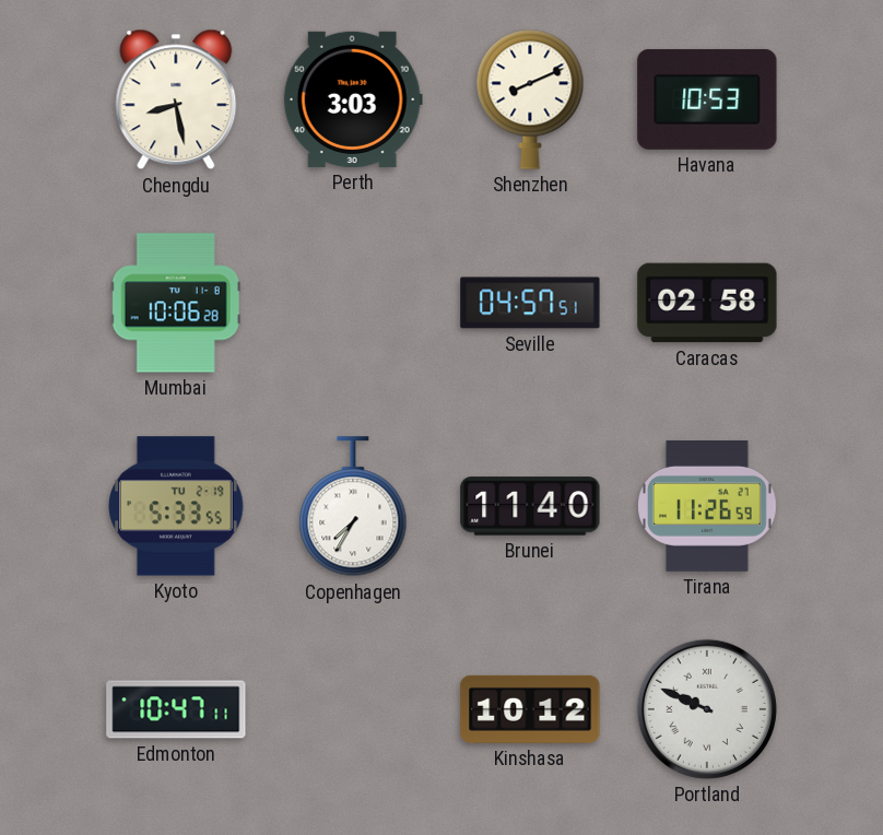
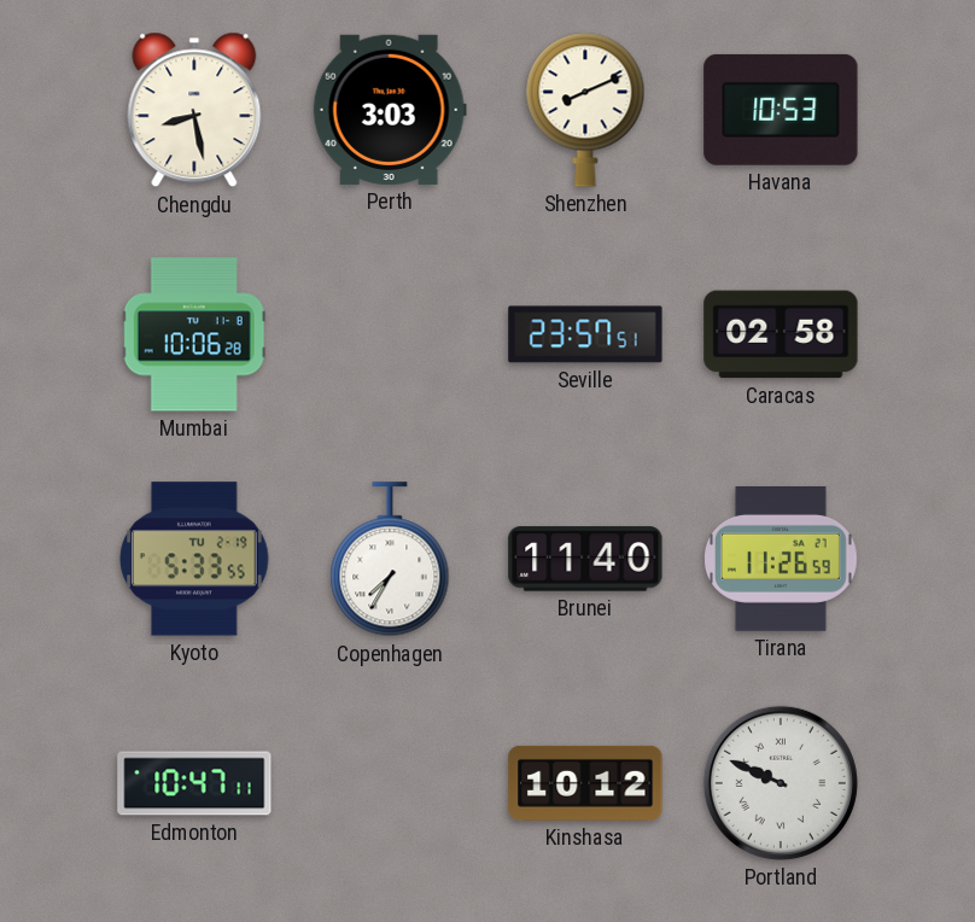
Seville: 04:57 -> 23:57 (585, 334)
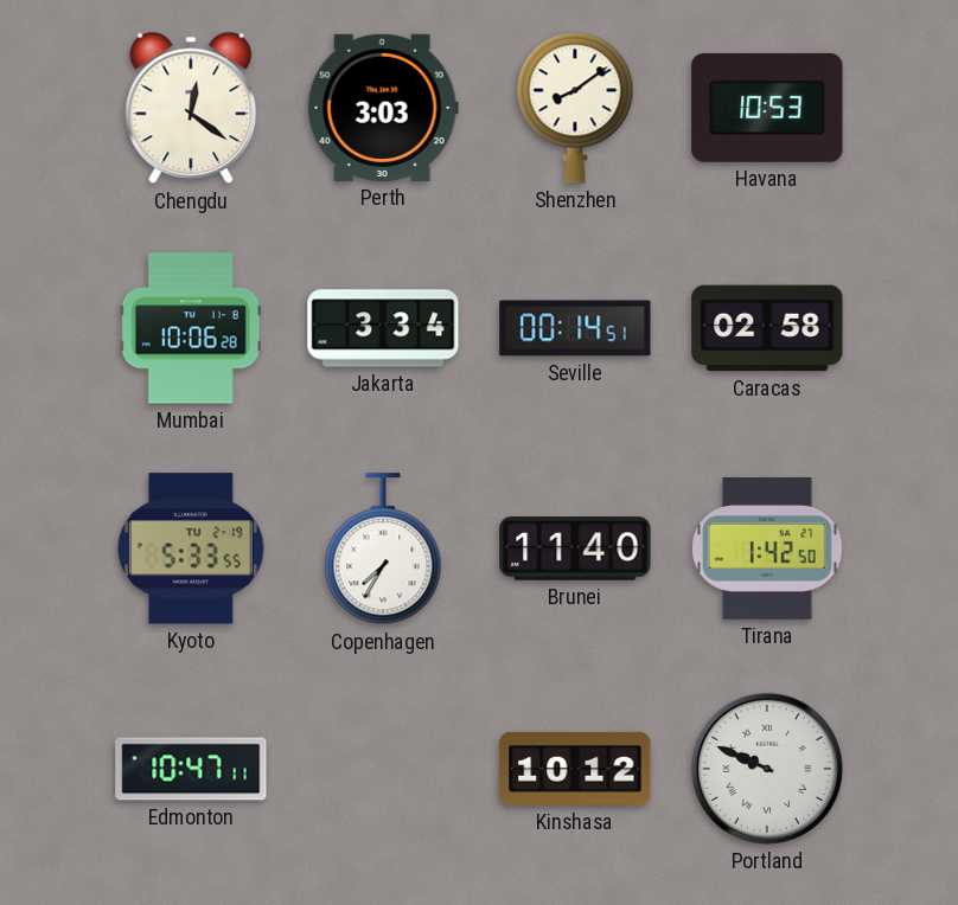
Chengdu: 8:28 -> 12:21 (191, 108)
Shenzhen: 8:11 -> 8:09 (575, 108)
Jakarta: none -> 3:34 (383, 328)
Seville: 23:57 -> 00:14 (575, 328)
Tirana: 11:26 -> 1:42 (768, 550)
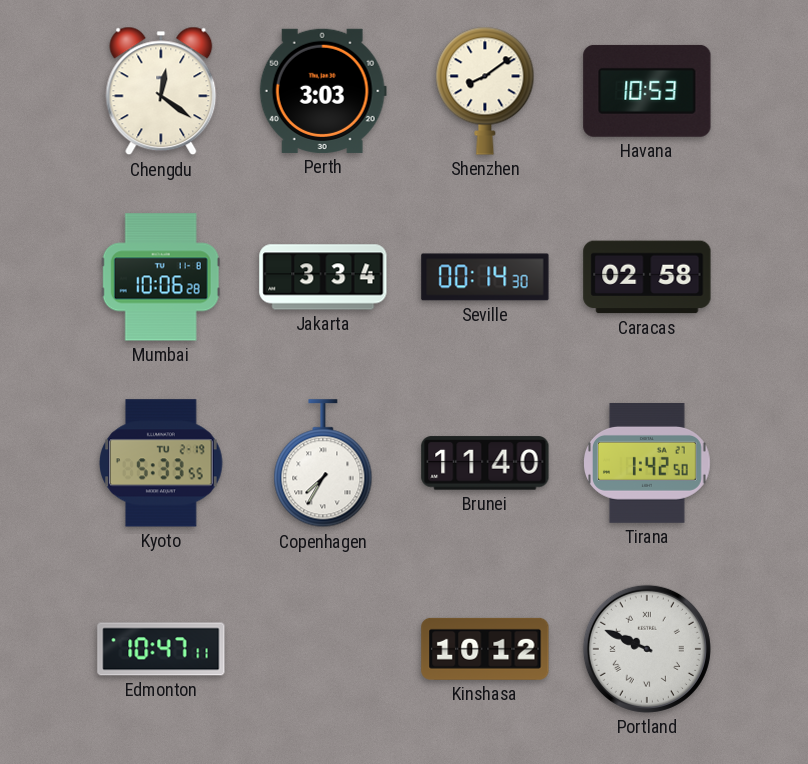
Seville: 00:14:51 -> 00:14:30 (485, 277)
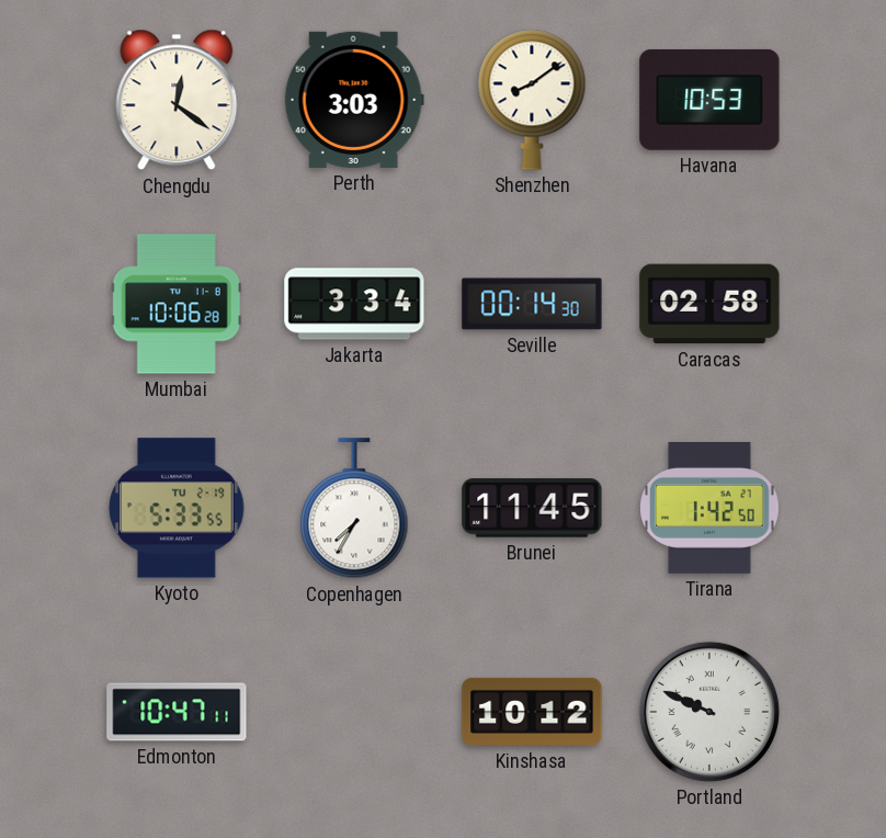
Brunei: 11:40 -> 11:45 (532, 508)
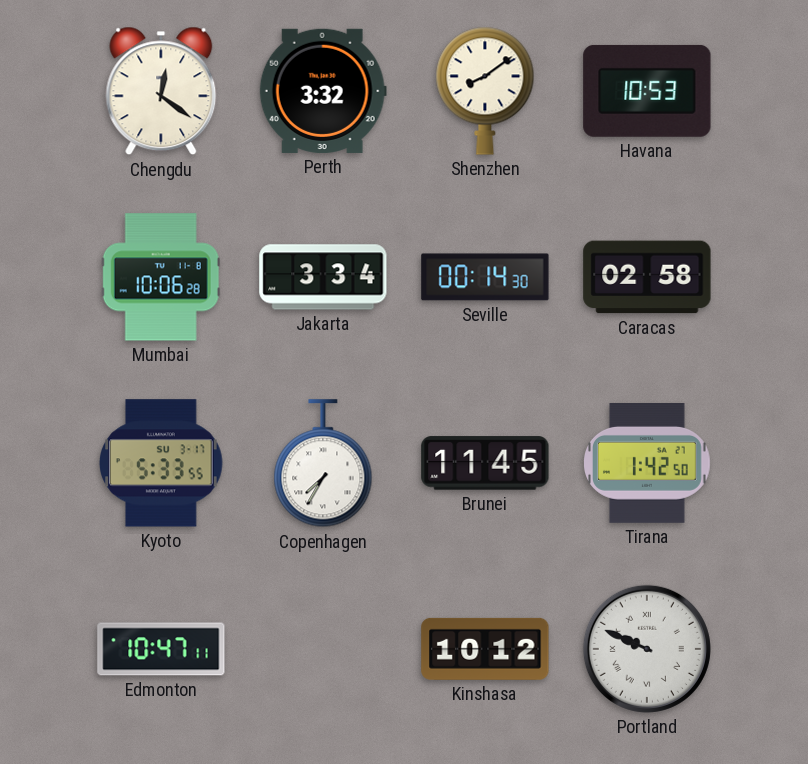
Perth: 3:03 -> 3:32 (323, 91)
Kyoto date: TU 2-19 -> SU 3-17 (162, 463)
